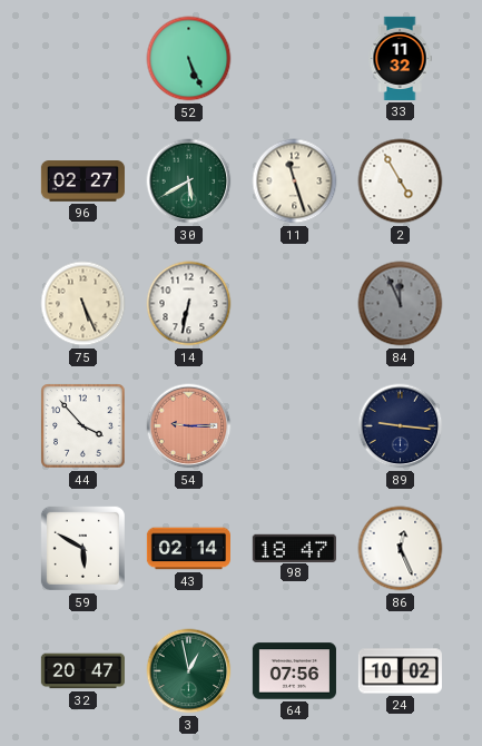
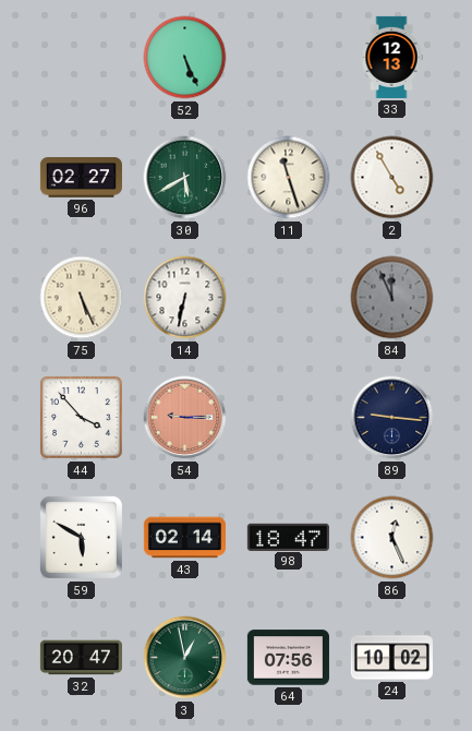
33: 11:32 -> 12:13 (391, 57)
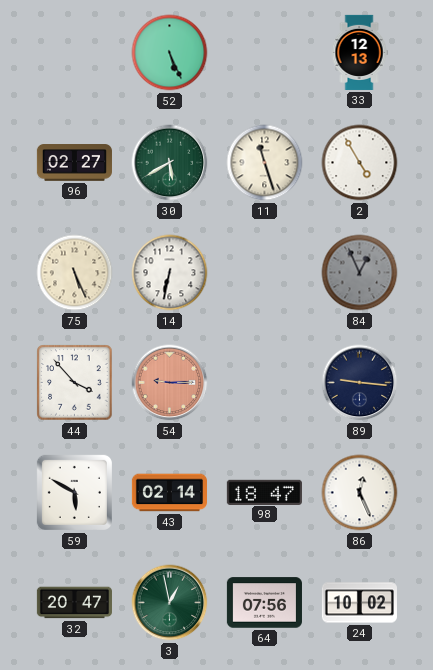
84: 11:56 -> 12:56 (360, 273)
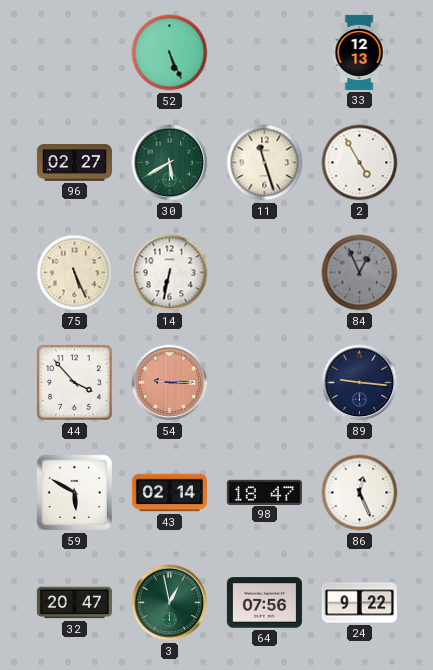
24: 10:02 -> 9:22 (359, 603)
